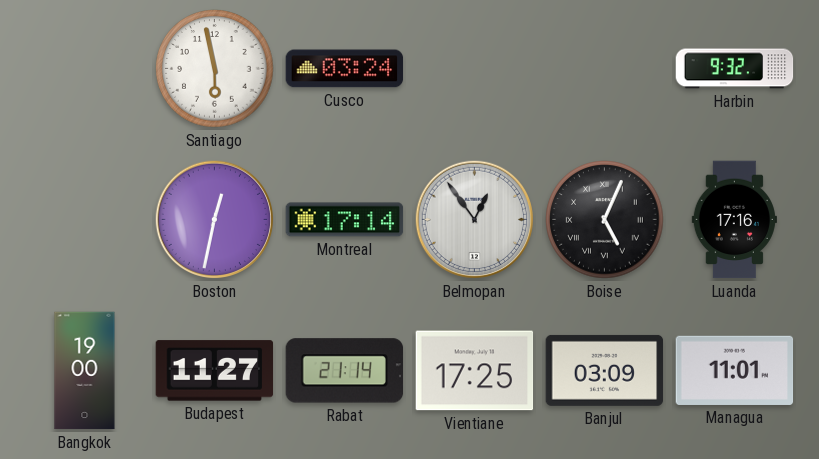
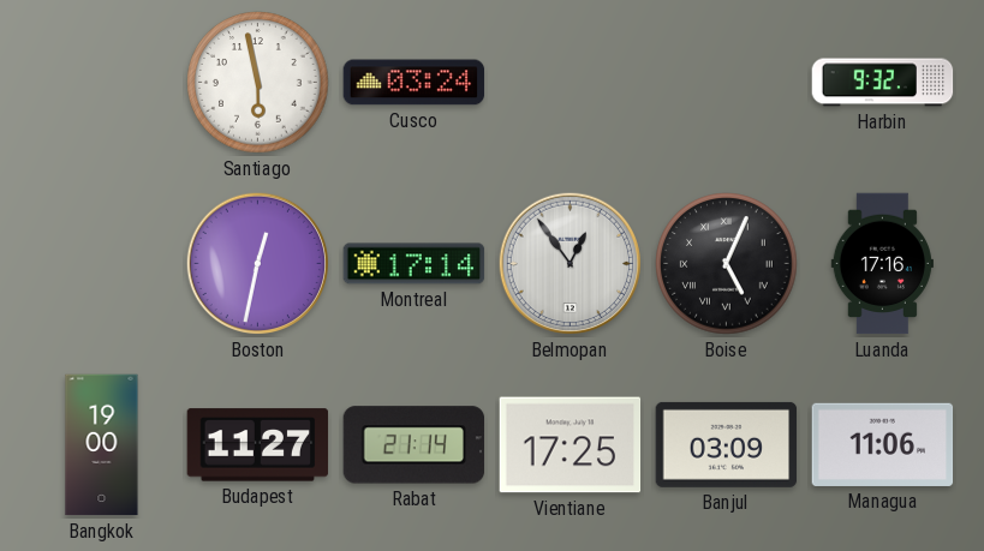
Managua: 11:01 -> 11:06 (883, 444)
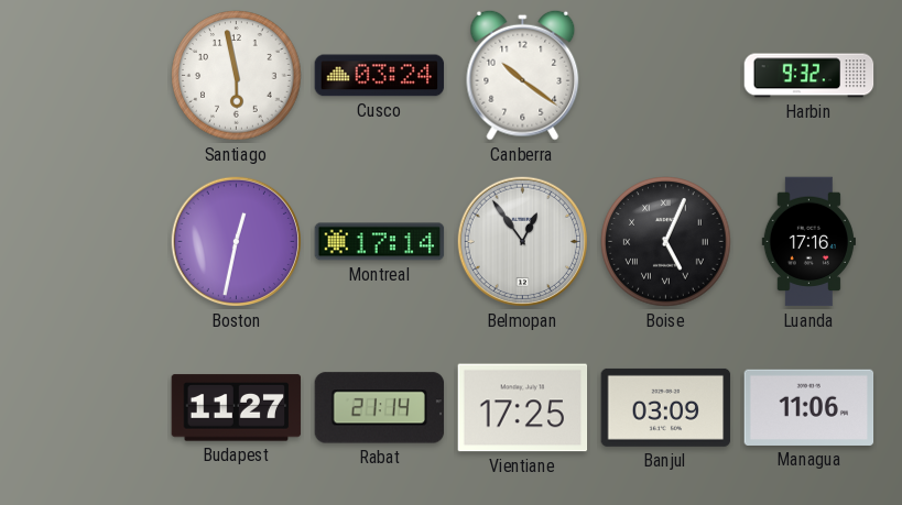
Canberra: none -> 10:21 (523, 75)
Bangkok: 19:00 -> none (102, 445)
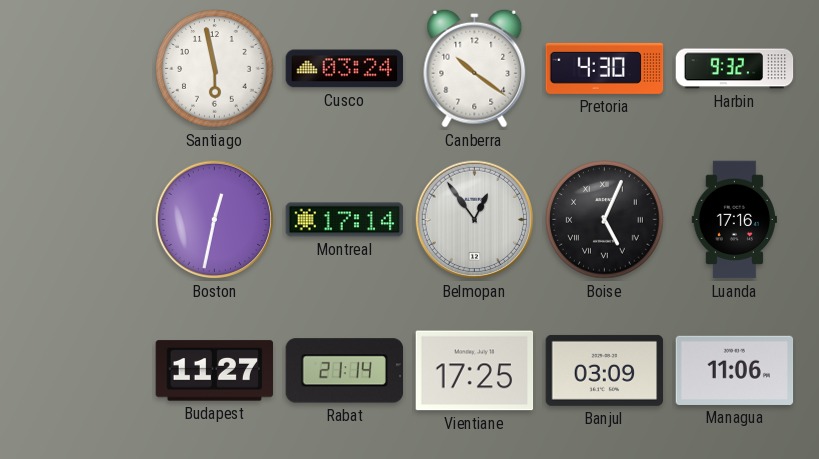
Pretoria: none -> 4:30 (605, 68)
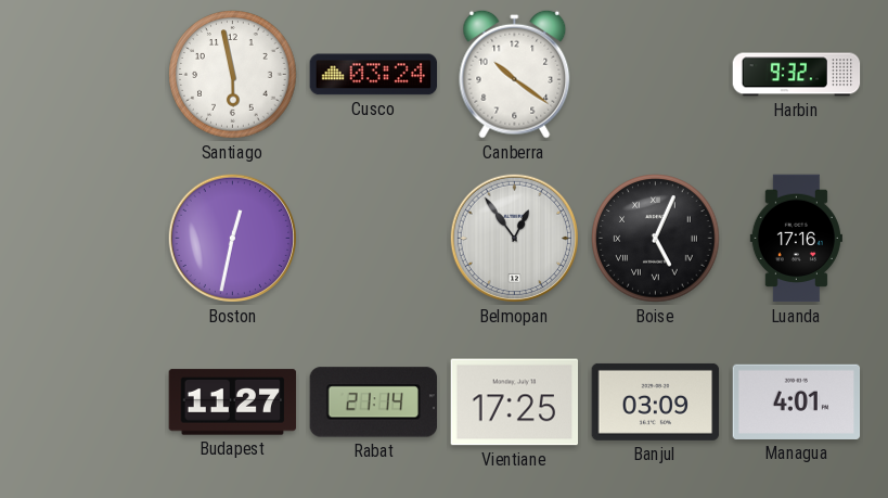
Pretoria: 4:30 -> none (605, 68)
Montreal: 17:14 -> none (345, 220)
Managua: 11:06 -> 4:01 (797, 401)
